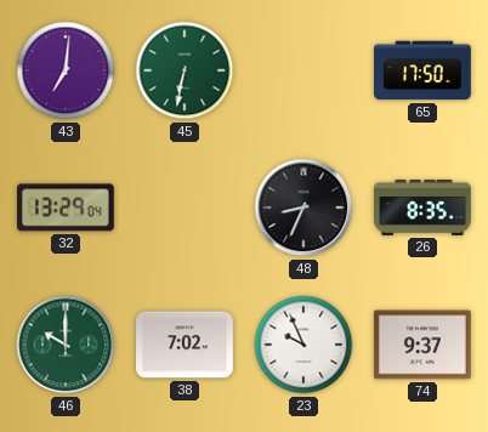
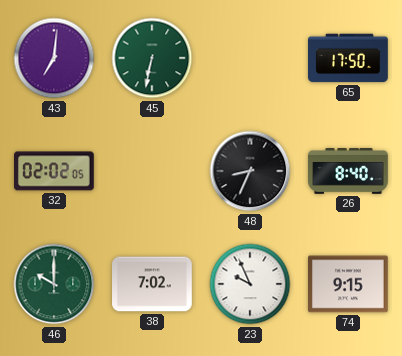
32: 13:29 -> 02:02 (55, 171)
26: 8:35 -> 8:40 (348, 171)
74: 9:37 -> 9:15 (349, 284)
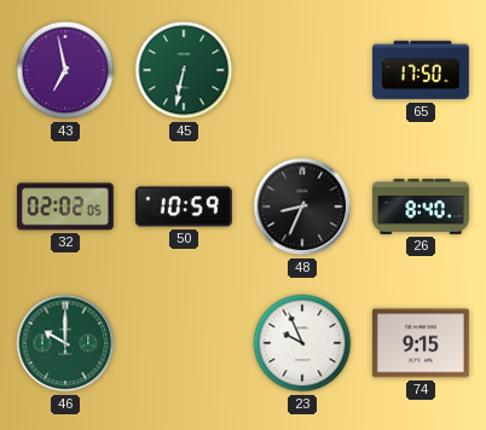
43: 7:01 -> 6:58 (65, 70)
50: none -> 10:59 (185, 207)
38: 7:02 -> none (153, 284)
